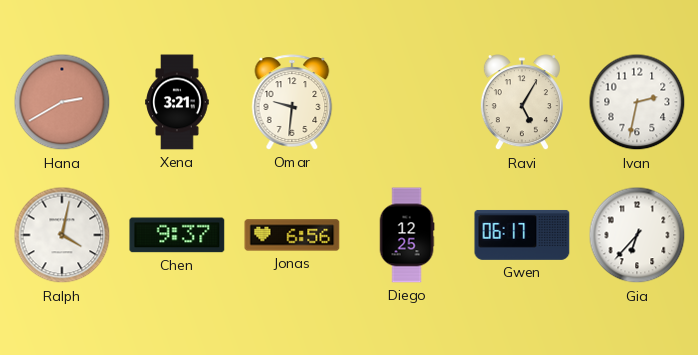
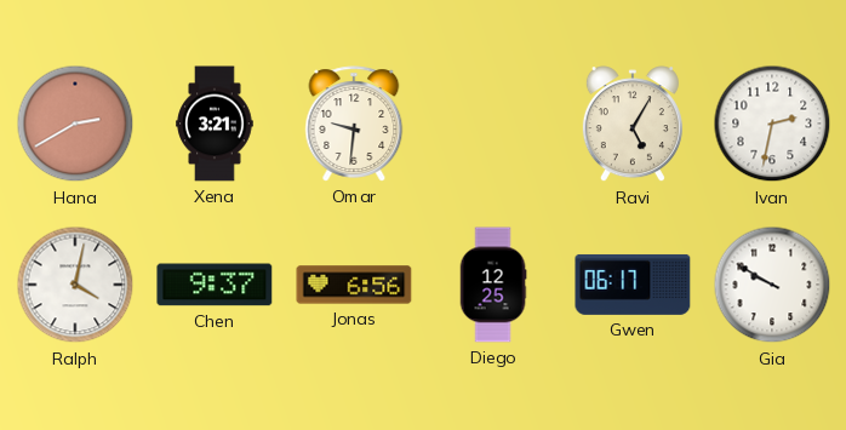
Gia: 6:37 -> 9:50 (772, 285)
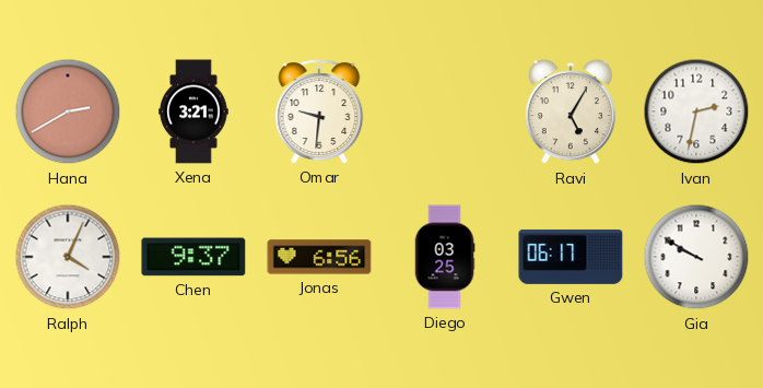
Ralph: 4:02 -> 4:04 (68, 257)
Diego: 12:25 -> 03:25 (445, 257)
